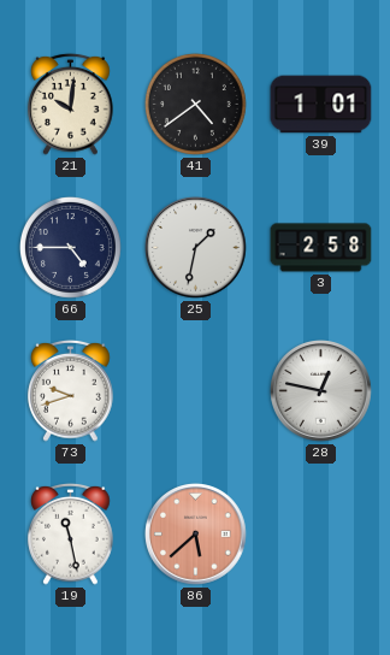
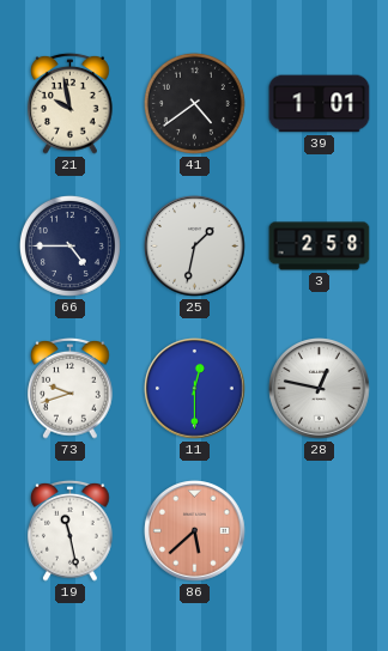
21: 10:01 -> 9:58 (71, 103)
11: none -> 12:30 (195, 389)
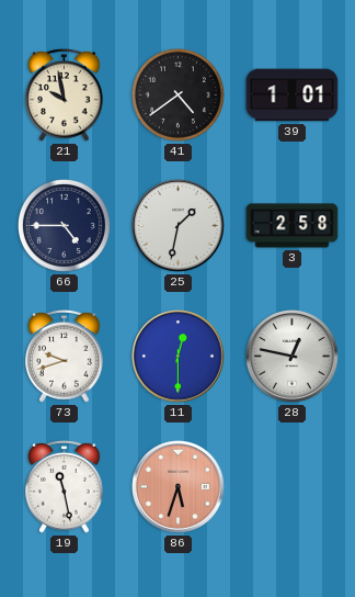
86: 5:38 -> 5:33 (179, 487)
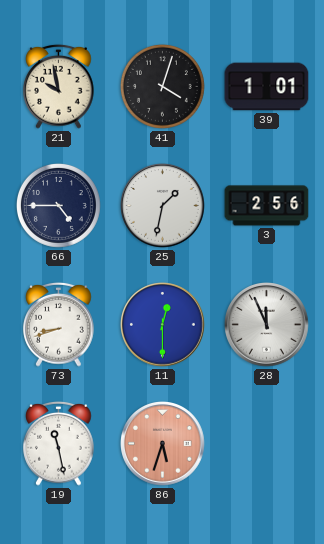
41: 4:39 -> 4:03 (162, 86)
3: 2:58 -> 2:56 (267, 206)
73: 9:42 -> 8:42 (59, 324)
28: 12:47 -> 11:56 (267, 325)
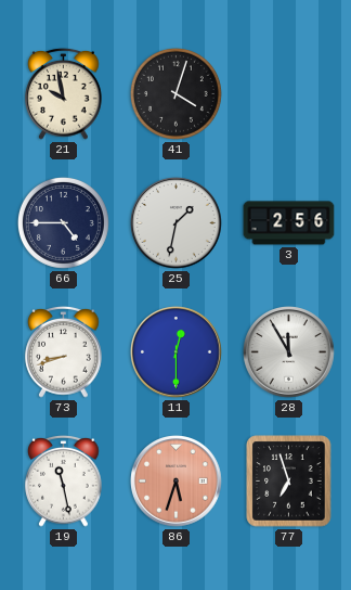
39: 1:01 -> none (267, 87)
28: 11:56 -> 11:55 (289, 352)
77: none -> 6:57 (289, 482)
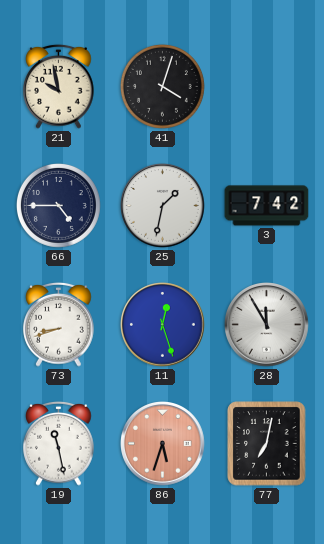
3: 2:56 -> 7:42 (267, 206)
11: 12:30 -> 12:27 (163, 325)
77: 6:57 -> 7:02 (267, 444)
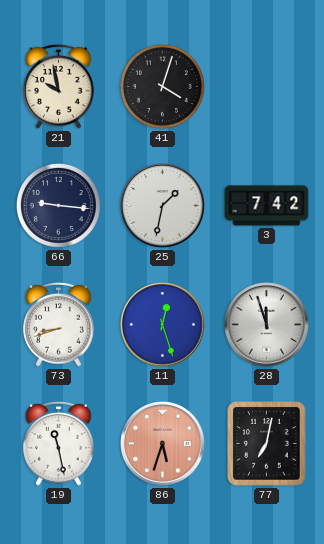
66: 4:45 -> 9:16 (58, 205)
28: 11:55 -> 11:57 (267, 325)
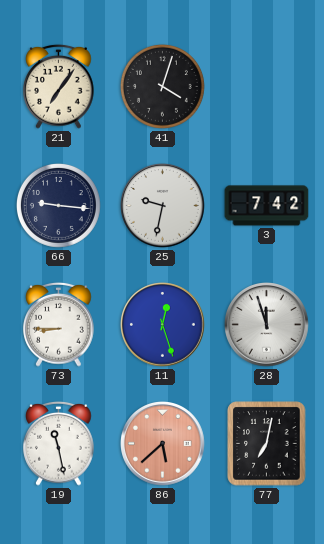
21: 9:58 -> 7:06 (59, 86)
25: 1:32 -> 9:32 (163, 206)
73: 8:42 -> 8:45 (59, 324)
86: 5:33 -> 5:38 (163, 444)
